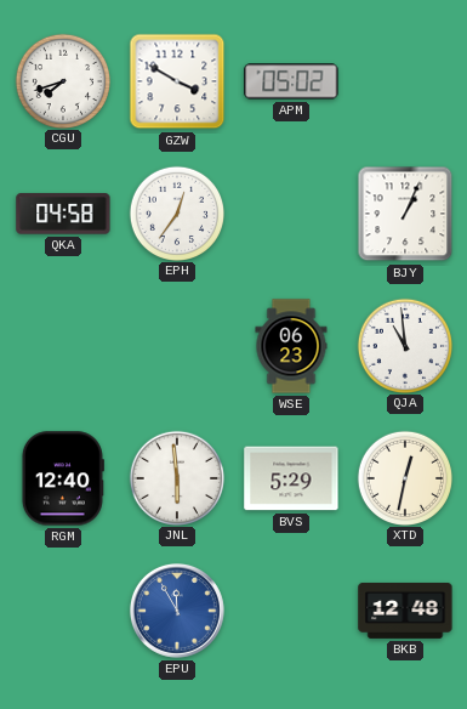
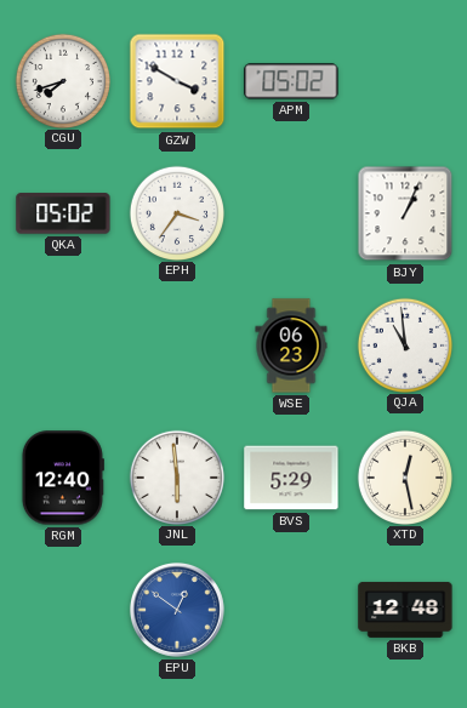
QKA: 04:58 -> 05:02 (63, 213)
EPH: 12:36 -> 3:36 (176, 212)
XTD: 12:32 -> 12:28 (404, 476)
EPU: 11:55 -> 12:51 (177, 610)
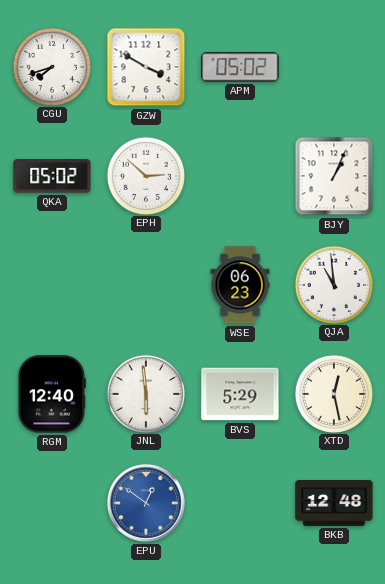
EPH: 3:36 -> 2:52 (145, 175)
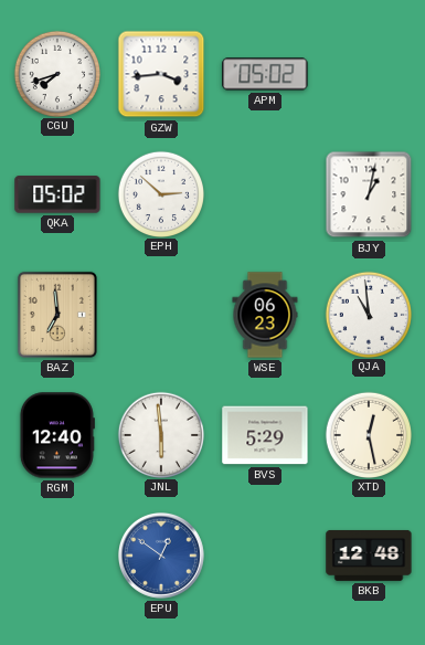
GZW: 3:50 -> 3:44 (161, 74)
BJY: 1:04 -> 1:02 (369, 194)
BAZ: none -> 6:59 (57, 315)
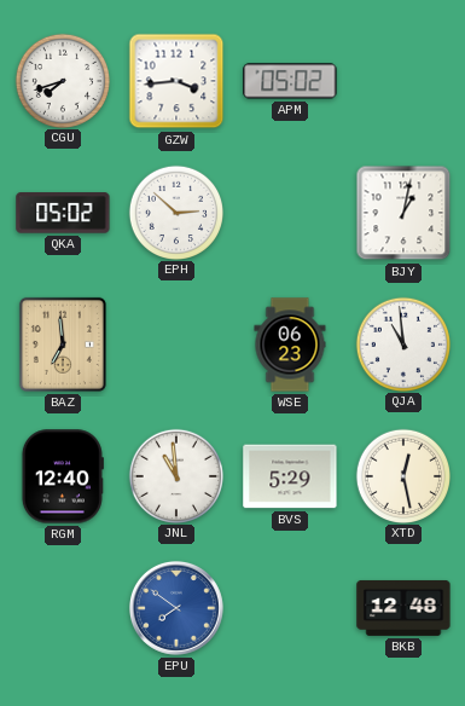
JNL: 5:59 -> 10:59 (175, 475)
EPU: 12:51 -> 7:51 (176, 608)
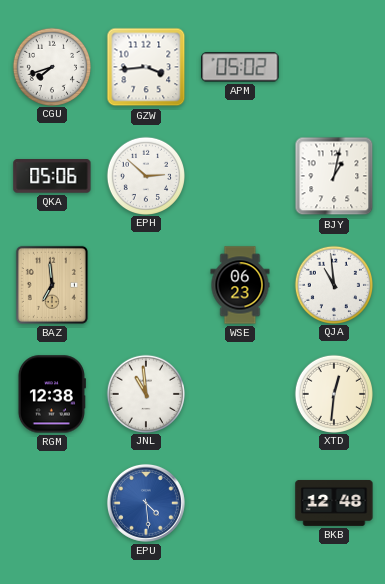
QKA: 05:02 -> 05:06 (52, 176)
RGM: 12:40 -> 12:38 (51, 394)
BVS: 5:29 -> none (290, 476)
XTD: 12:28 -> 12:31 (333, 393)
EPU: 7:51 -> 4:29 (146, 503)
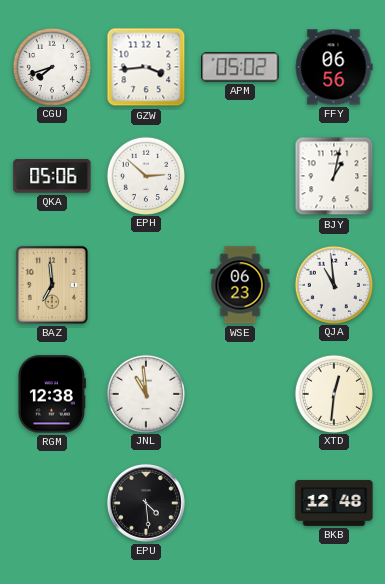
FFY: none -> 06:56 (334, 67)
EPU dial: blue -> black (146, 503)
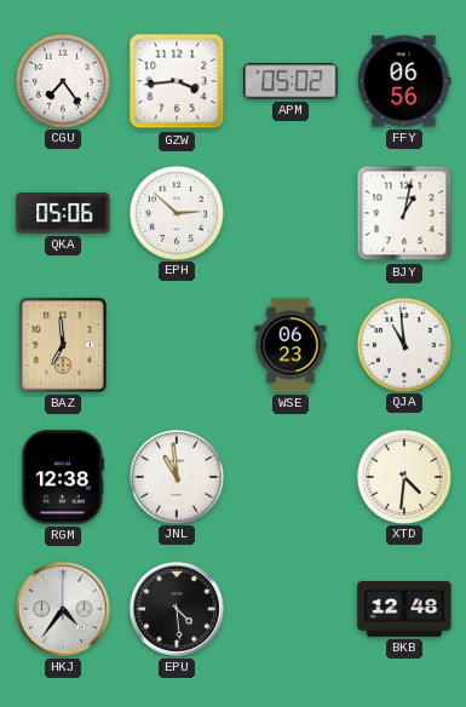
CGU: 7:42 -> 7:24 (62, 80)
XTD: 12:31 -> 4:31 (403, 476)
HKJ: none -> 4:36 (63, 609)
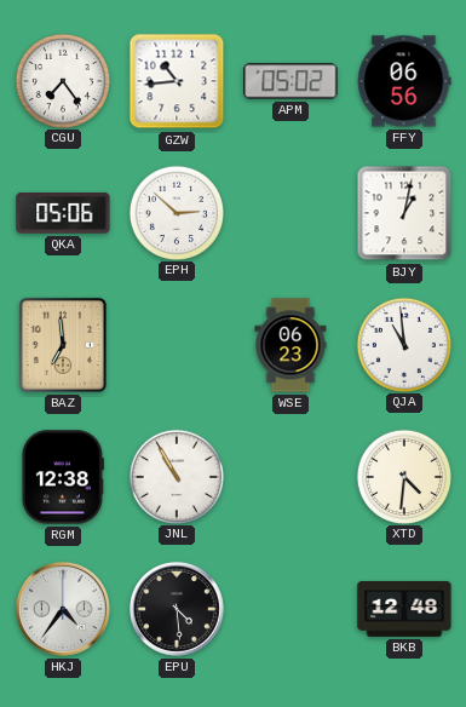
GZW: 3:44 -> 10:44 (177, 81)
JNL: 10:59 -> 10:55 (176, 476)
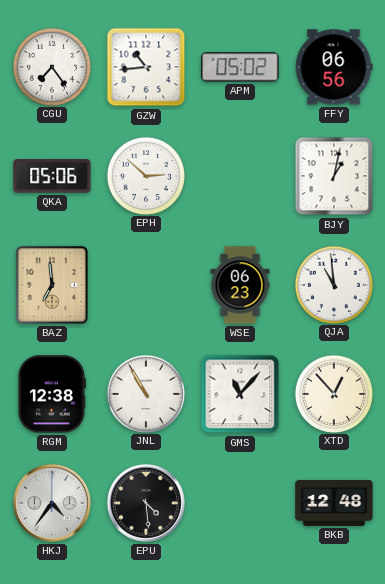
GMS: none -> 11:07 (240, 394)
XTD: 4:31 -> 12:53 (333, 393)
